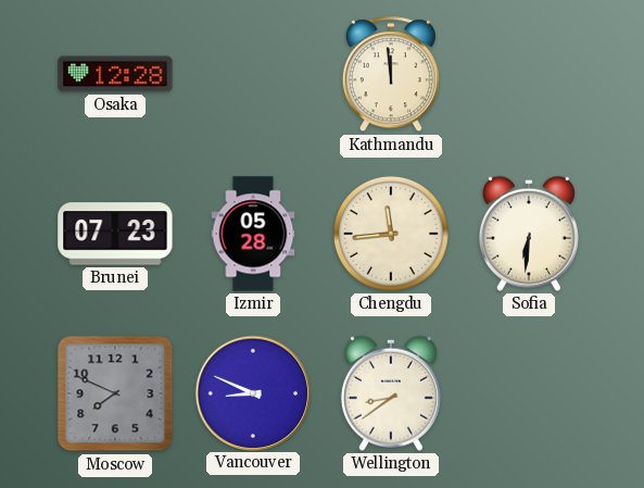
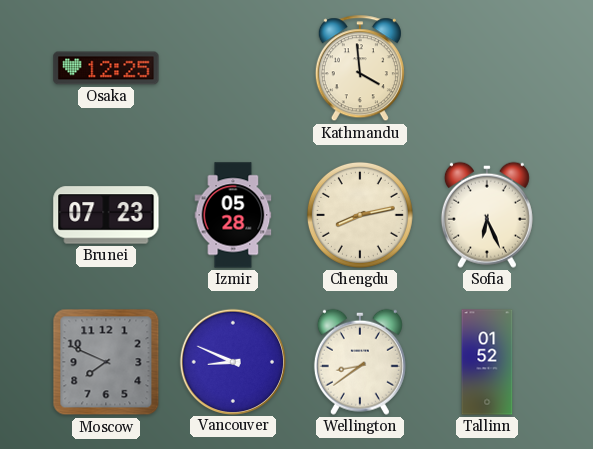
Osaka: 12:28 -> 12:25 (106, 68)
Kathmandu: 11:59 -> 3:59 (360, 69)
Chengdu: 11:44 -> 8:13 (360, 215)
Sofia: 6:31 -> 6:26 (487, 215)
Tallinn: none -> 01:52 (487, 362)
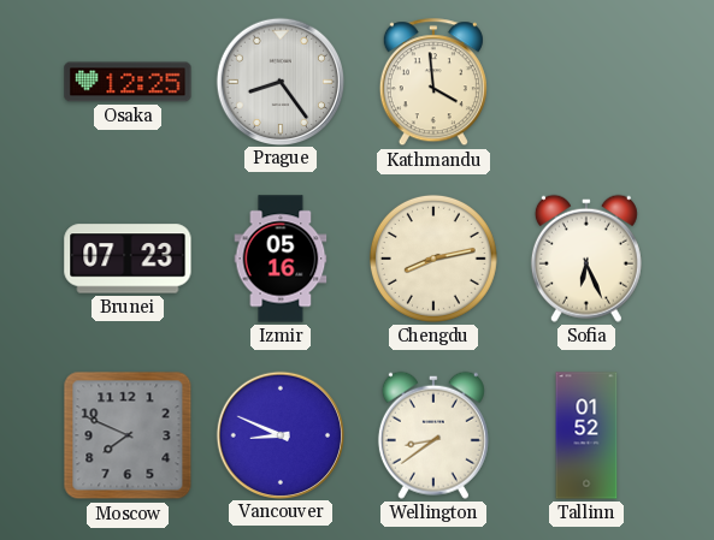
Prague: none -> 8:24 (279, 81)
Izmir: 05:28 -> 05:16 (281, 259)
